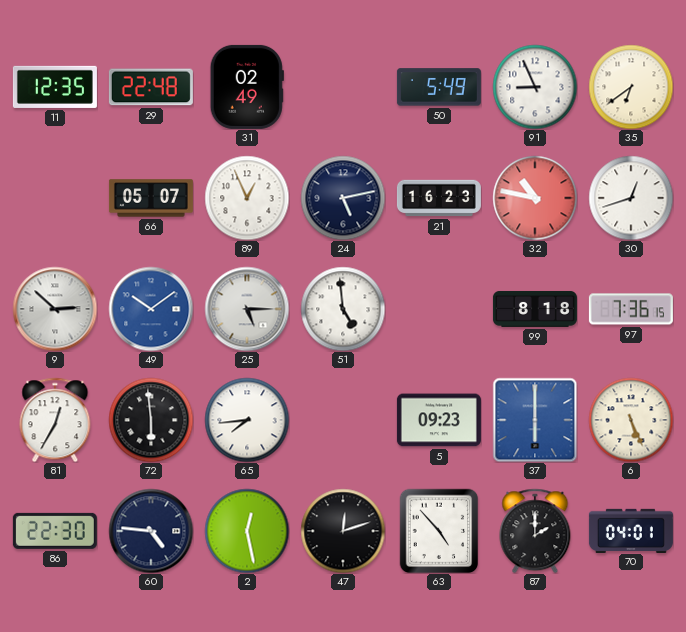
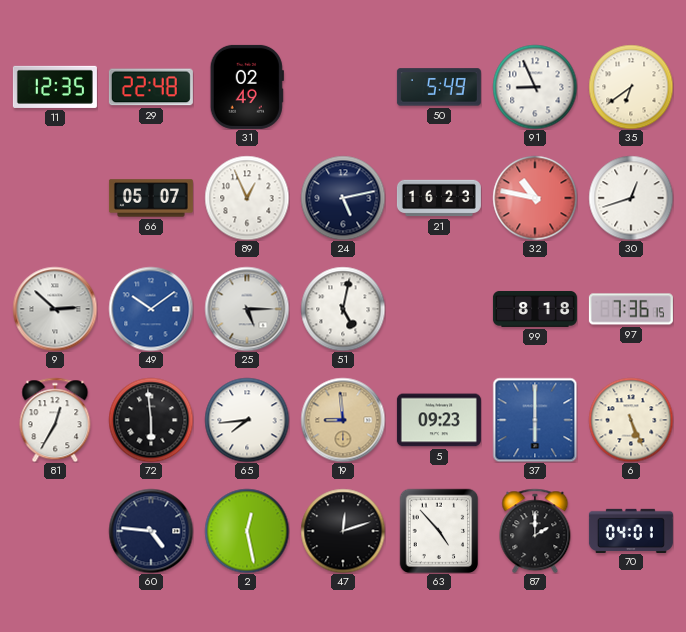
51: 4:59 -> 5:02 (343, 309)
19: none -> 8:59 (343, 420)
86: 22:30 -> none (55, 531)
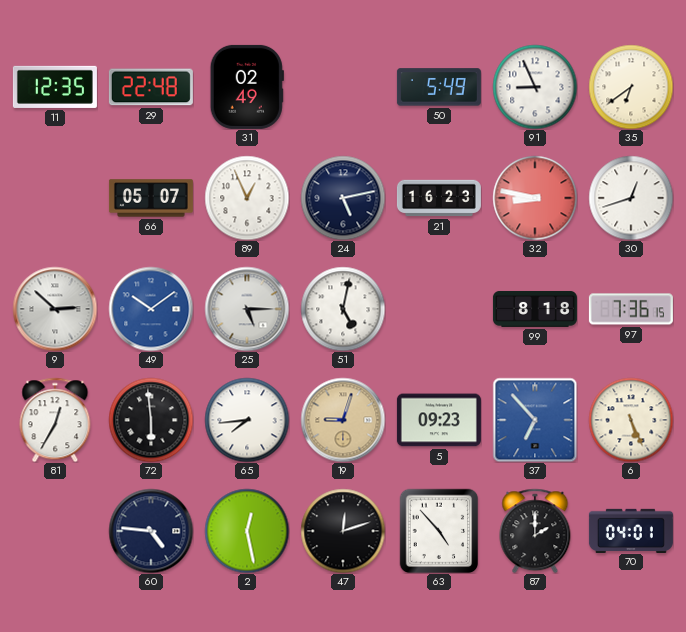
32: 10:47 -> 8:47 (535, 198)
19: 8:59 -> 9:03 (343, 420)
37: 6:00 -> 6:53 (535, 420)
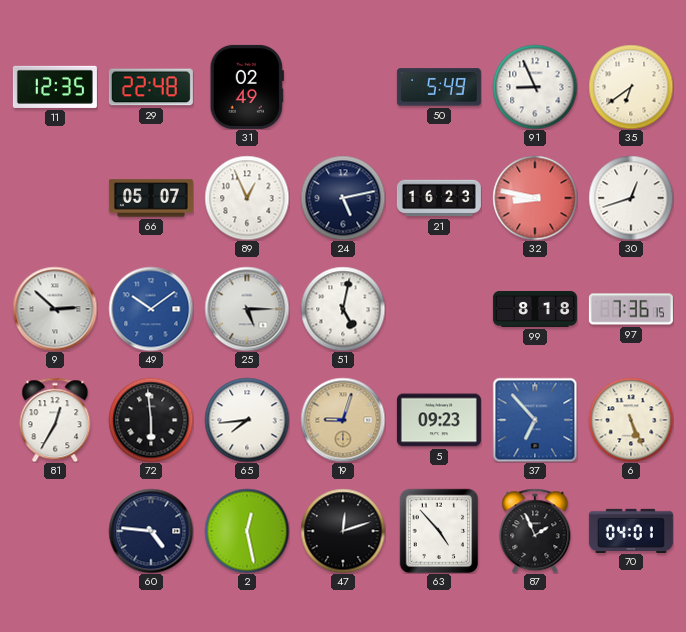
87: 2:00 -> 1:56 (535, 531)
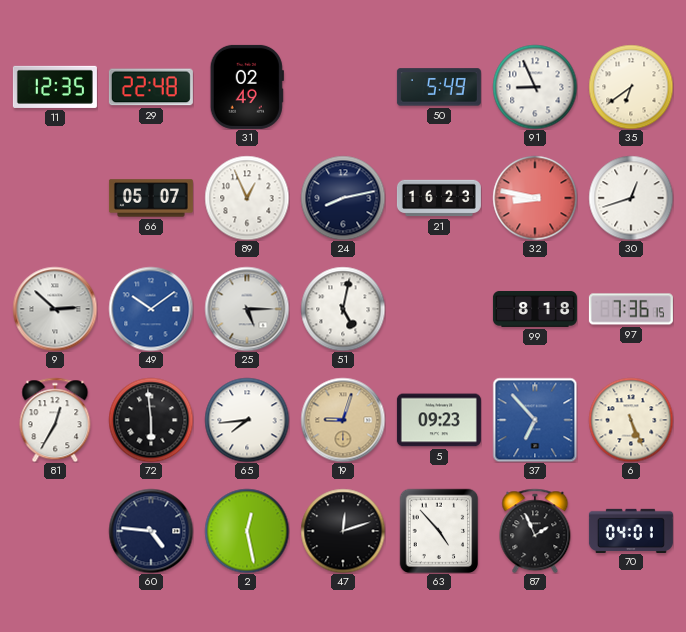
24: 5:13 -> 8:13 (343, 198)
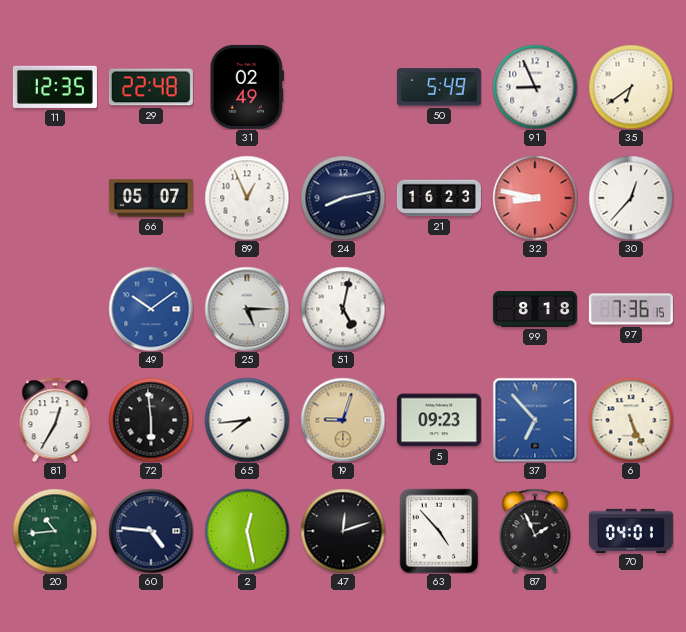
30: 12:42 -> 12:37 (631, 198)
9: 2:52 -> none (55, 309)
20: none -> 10:44 (55, 531)
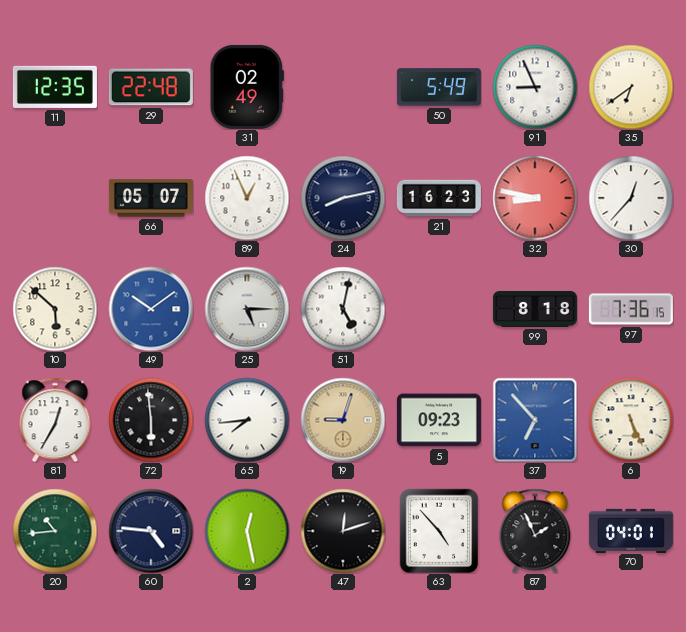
10: none -> 5:52 (55, 309)
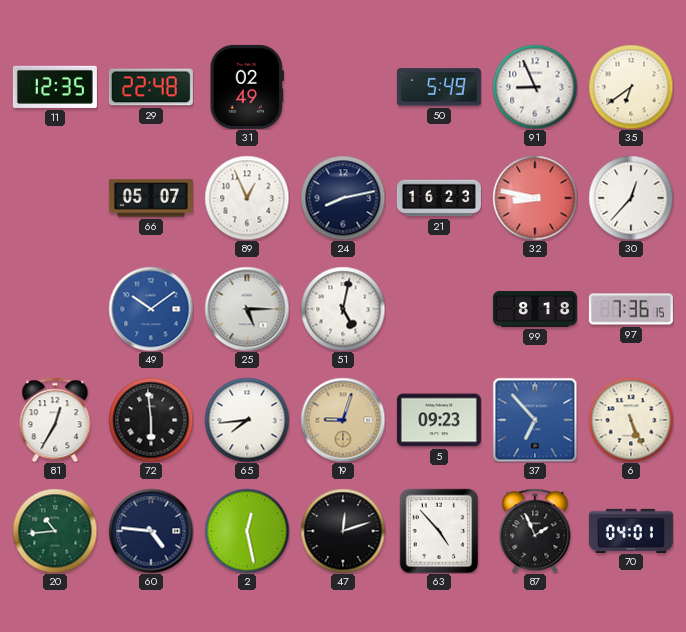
10: 5:52 -> none (55, 309)
